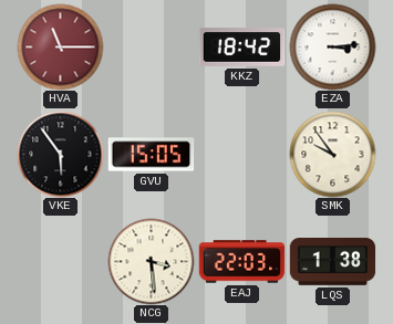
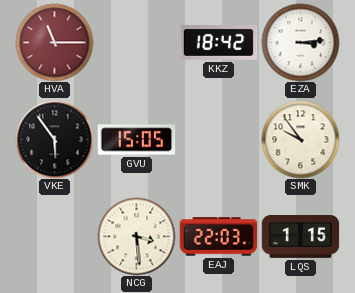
LQS: 1:38 -> 1:15 (300, 237)
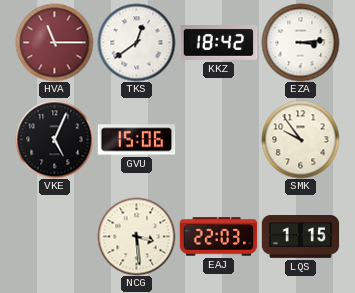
TKS: none -> 12:39 (136, 42)
VKE: 5:54 -> 5:04 (54, 139)
GVU: 15:05 -> 15:06 (136, 140)
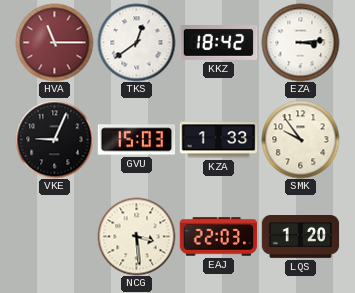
VKE: 5:04 -> 9:04 (54, 139)
GVU: 15:06 -> 15:03 (136, 140)
KZA: none -> 1:33 (218, 140)
LQS: 1:15 -> 1:20 (300, 237)
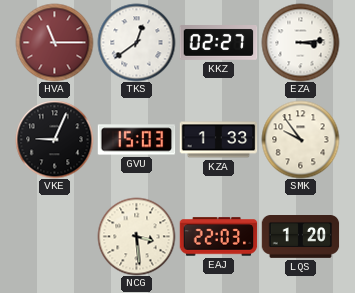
KKZ: 18:42 -> 02:27 (218, 43)
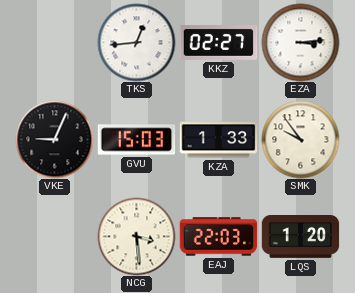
HVA: 11:15 -> none (54, 42)
TKS: 12:39 -> 12:44 (136, 42)
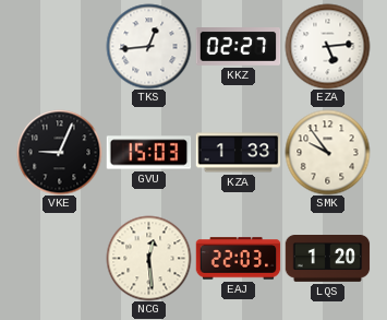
EZA: 3:14 -> 5:14 (327, 46)
NCG: 3:29 -> 12:29 (148, 258)
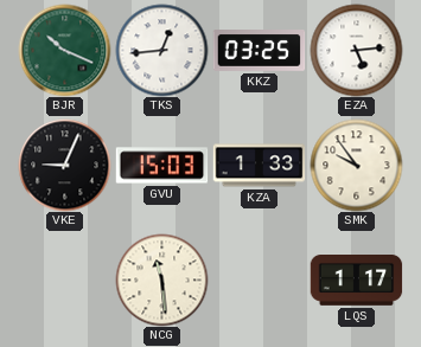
BJR: none -> 10:19 (64, 50)
KKZ: 02:27 -> 03:25 (259, 51)
NCG: 12:29 -> 11:29 (161, 279)
EAJ: 22:03 -> none (238, 259)
LQS: 1:20 -> 1:17 (356, 281)
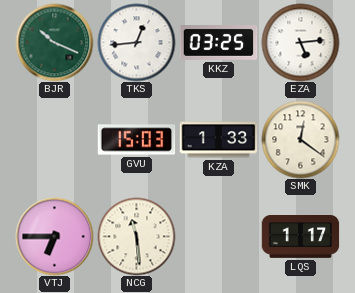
VKE: 9:04 -> none (64, 165)
SMK: 9:54 -> 12:21 (300, 139)
VTJ: none -> 6:45 (54, 236)
